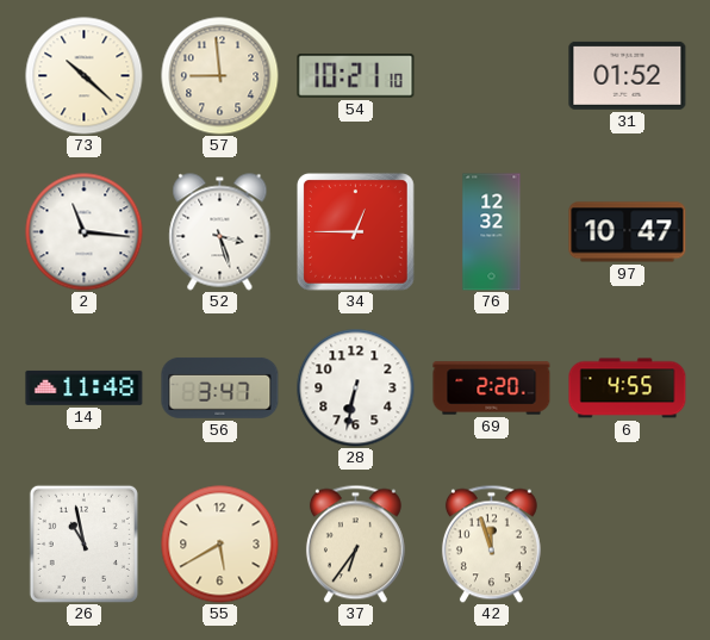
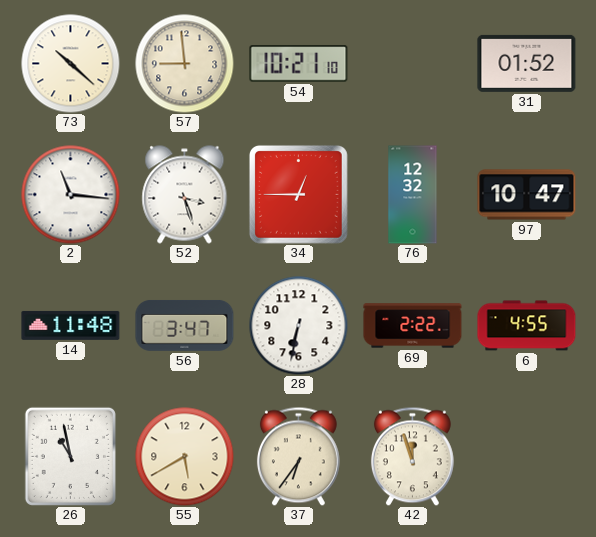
69: 2:20 -> 2:22 (413, 326)
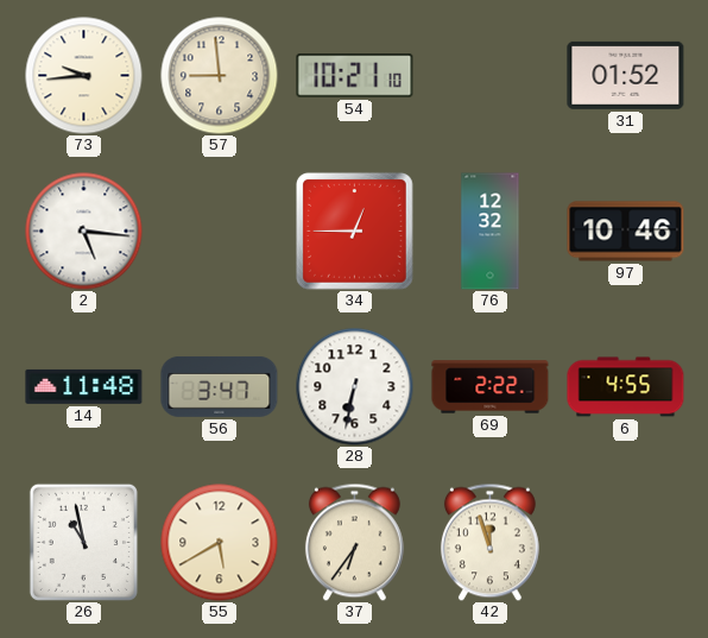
73: 10:22 -> 9:44 (84, 76)
2: 11:16 -> 5:16 (84, 232)
52: 3:27 -> none (185, 195)
97: 10:47 -> 10:46 (626, 232)
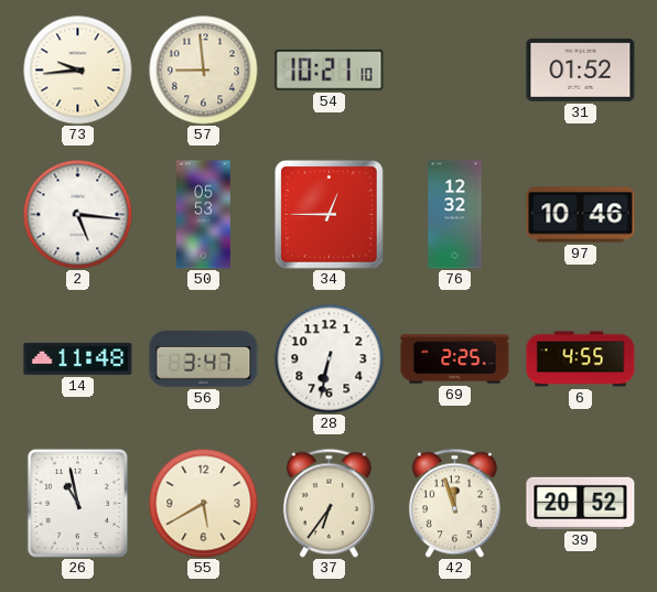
50: none -> 05:53 (204, 215)
69: 2:22 -> 2:25 (455, 359)
39: none -> 20:52 (581, 503)
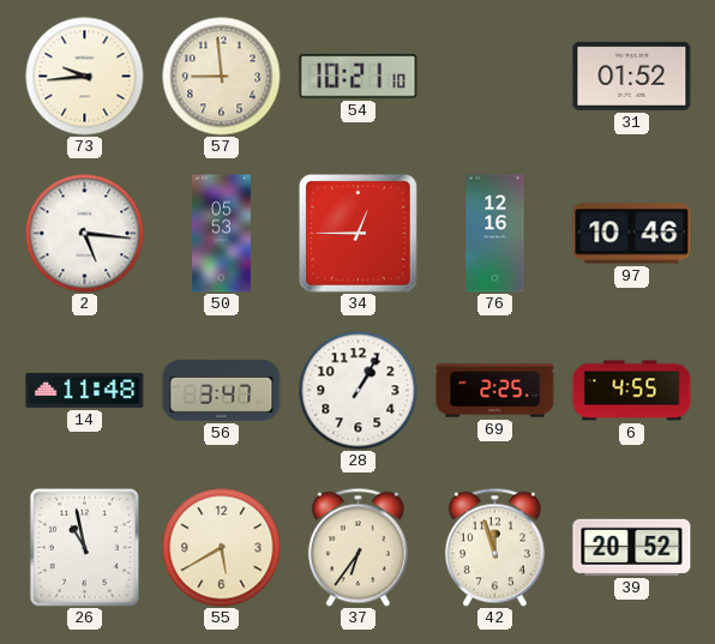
76: 12:32 -> 12:16 (495, 234)
28: 6:32 -> 1:05 (359, 391)
